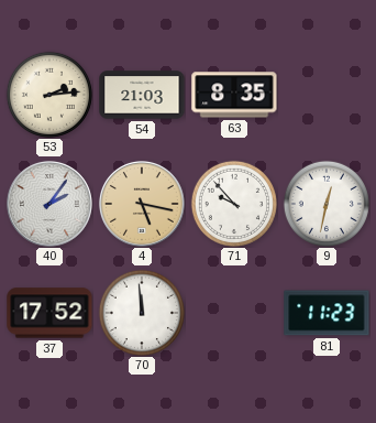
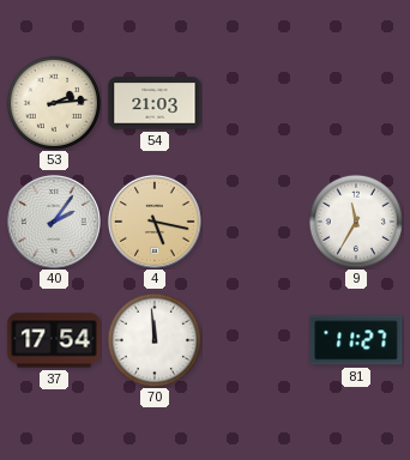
63: 8:35 -> none (234, 95)
71: 9:53 -> none (233, 203)
9: 12:32 -> 11:35 (355, 220)
37: 17:52 -> 17:54 (54, 340)
81: 11:23 -> 11:27 (356, 340)
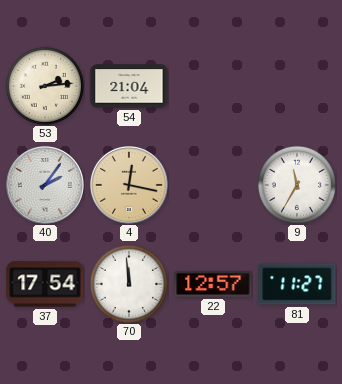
54: 21:03 -> 21:04 (129, 86)
4: 5:17 -> 12:17 (129, 185)
22: none -> 12:57 (213, 284)
